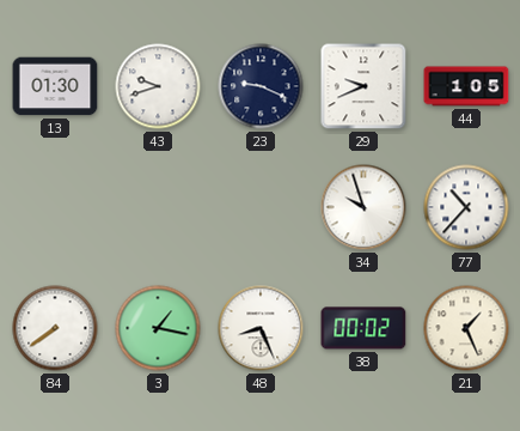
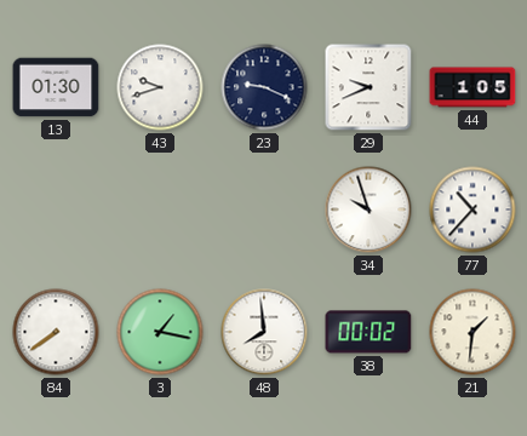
48: 8:26 -> 7:59 (264, 332)
21: 1:26 -> 1:31 (472, 332)
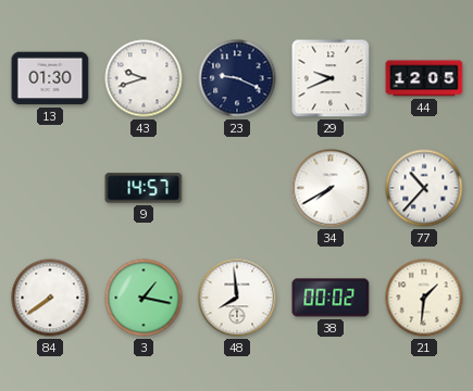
44: 1:05 -> 12:05 (424, 78)
9: none -> 14:57 (144, 188)
34: 9:57 -> 7:40 (331, 188)
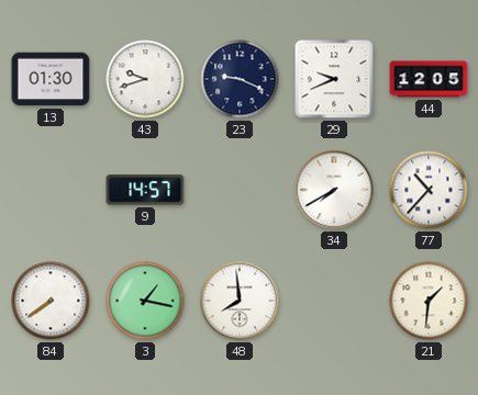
38: 00:02 -> none (331, 298)
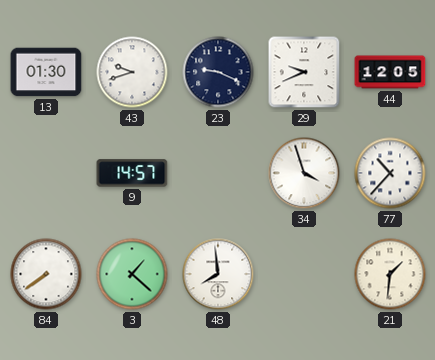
34: 7:40 -> 3:57 (304, 173)
3: 1:17 -> 1:22 (132, 274)
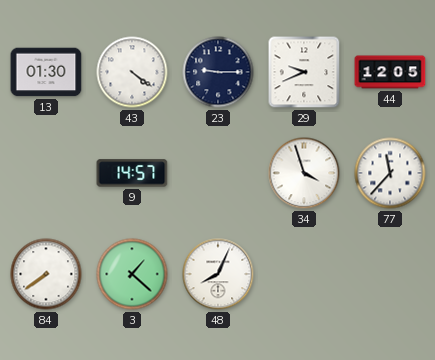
43: 9:42 -> 4:21 (132, 72)
23: 9:19 -> 9:15 (218, 72)
77: 10:37 -> 11:37 (390, 173)
48: 7:59 -> 8:04 (218, 274)
21: 1:31 -> none (390, 274)
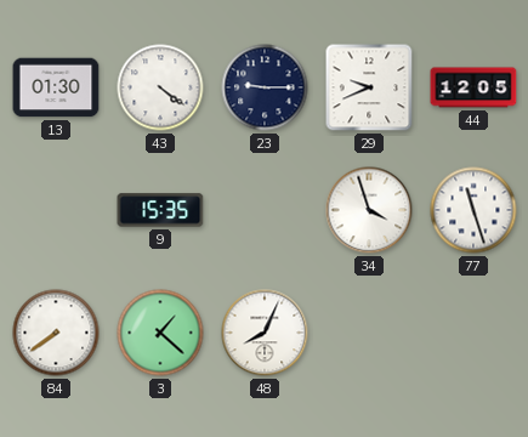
9: 14:57 -> 15:35 (160, 210)
77: 11:37 -> 11:27 (473, 210)
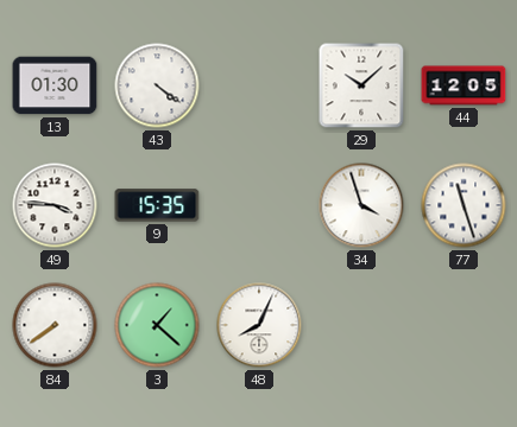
23: 9:15 -> none (265, 87)
29: 9:41 -> 10:08 (361, 85)
49: none -> 3:46 (55, 205)
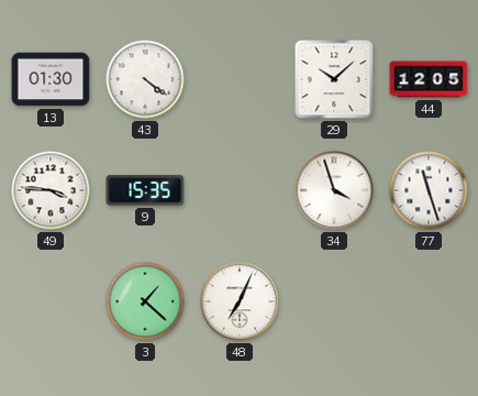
84: 7:39 -> none (55, 325)
48: 8:04 -> 7:04 (240, 301)
